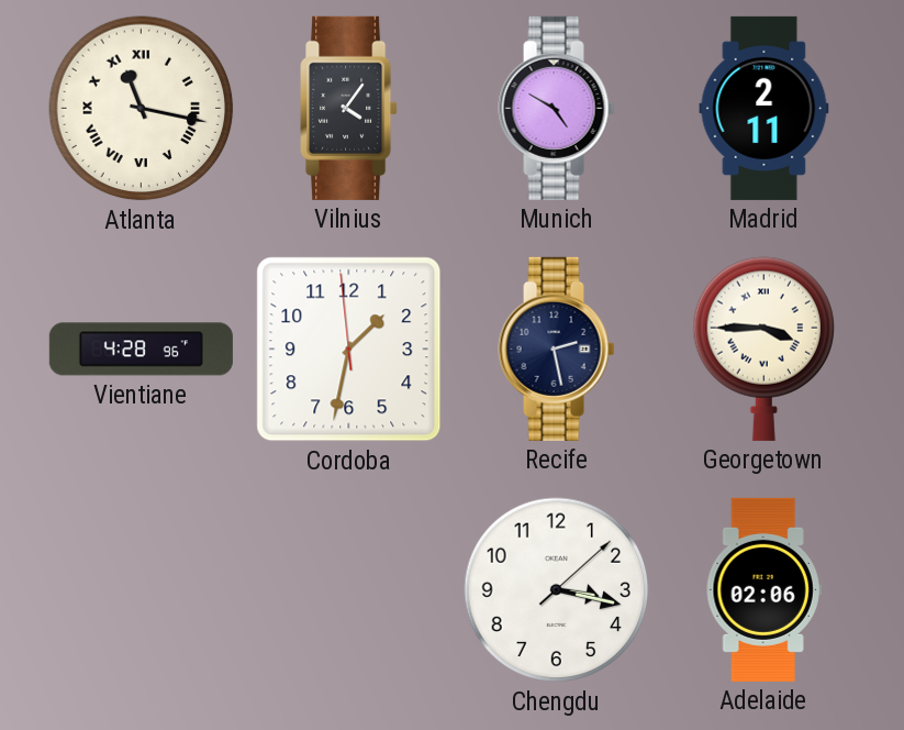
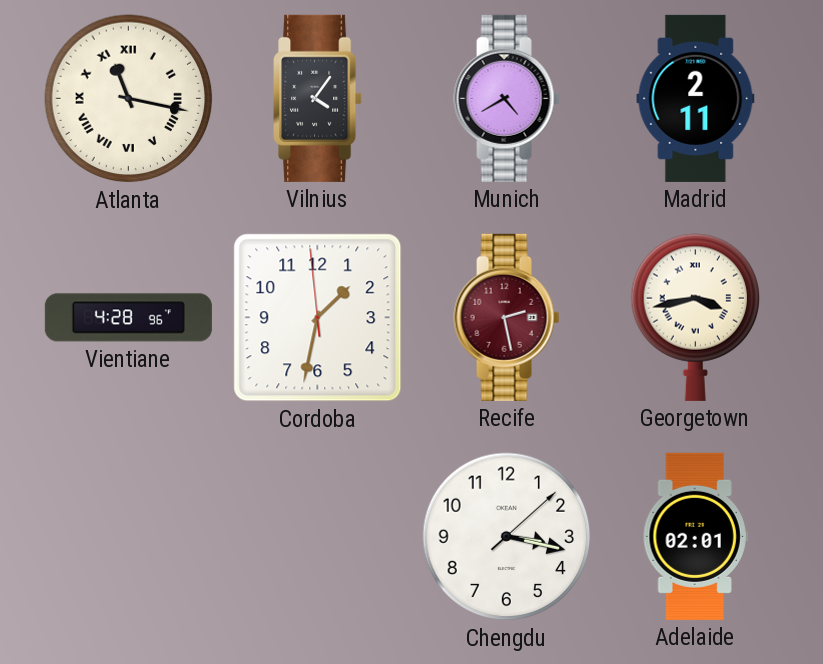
Munich: 4:50 -> 4:40 (507, 98)
Recife dial: navy -> burgundy (507, 317)
Georgetown: 3:45 -> 3:43 (695, 317)
Adelaide: 02:06 -> 02:01 (695, 536)
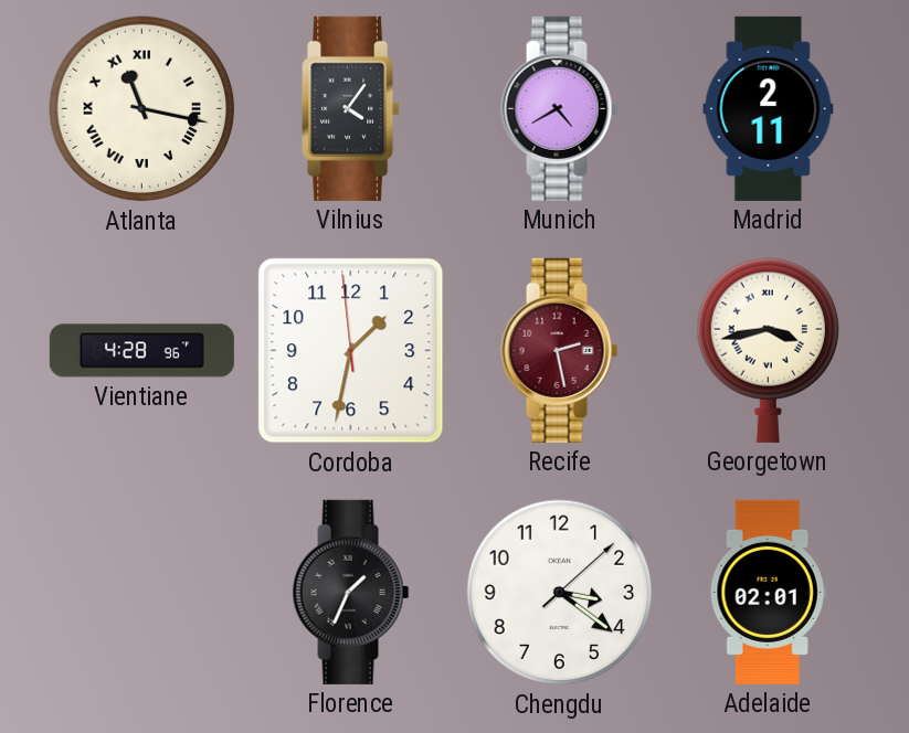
Florence: none -> 1:34 (351, 592)
Chengdu: 3:17 -> 3:21 (560, 593)
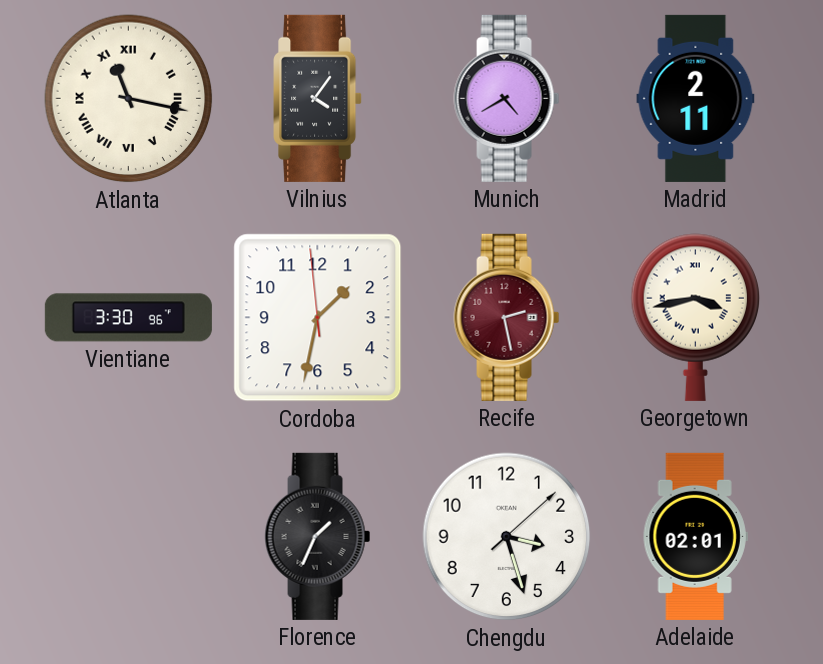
Vientiane: 4:28 -> 3:30 (128, 318)
Chengdu: 3:21 -> 3:27 (507, 537)
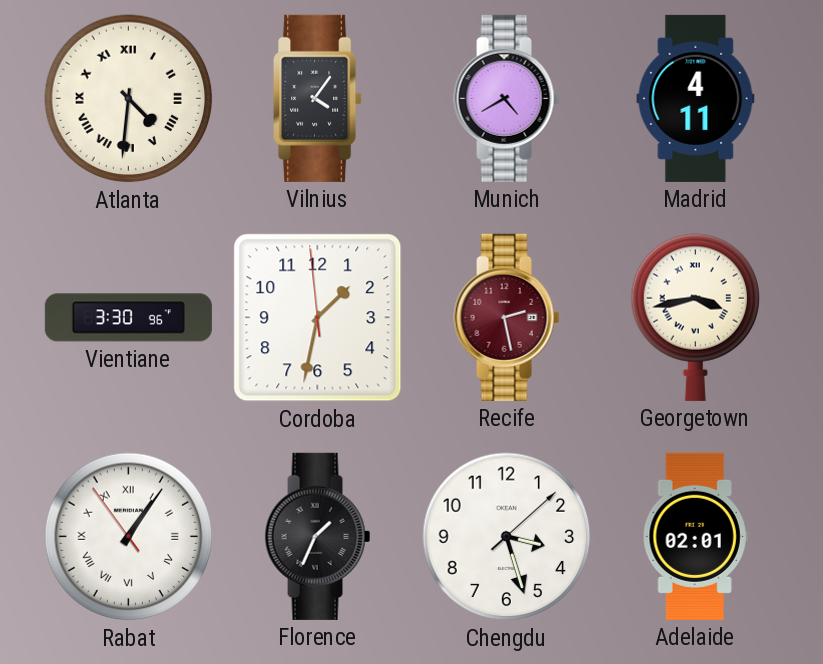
Atlanta: 11:17 -> 4:31 (129, 99)
Madrid: 2:11 -> 4:11 (696, 98)
Rabat: none -> 1:05 (129, 537)
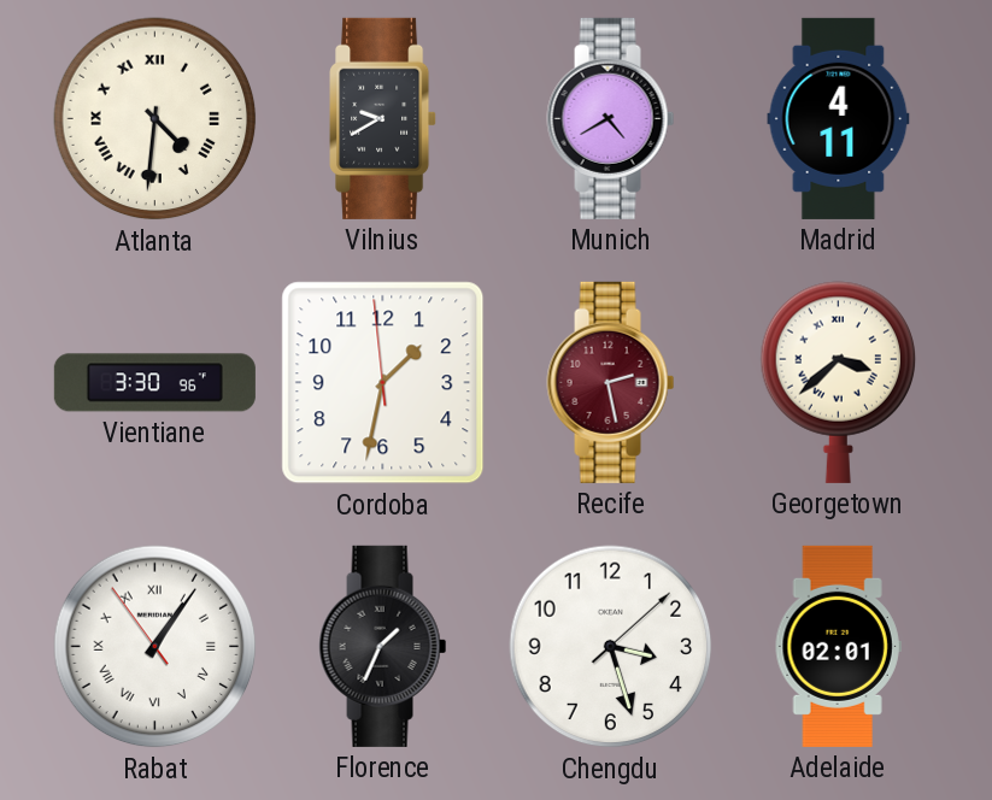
Vilnius: 4:06 -> 9:40 (383, 118)
Georgetown: 3:43 -> 3:38 (838, 382)
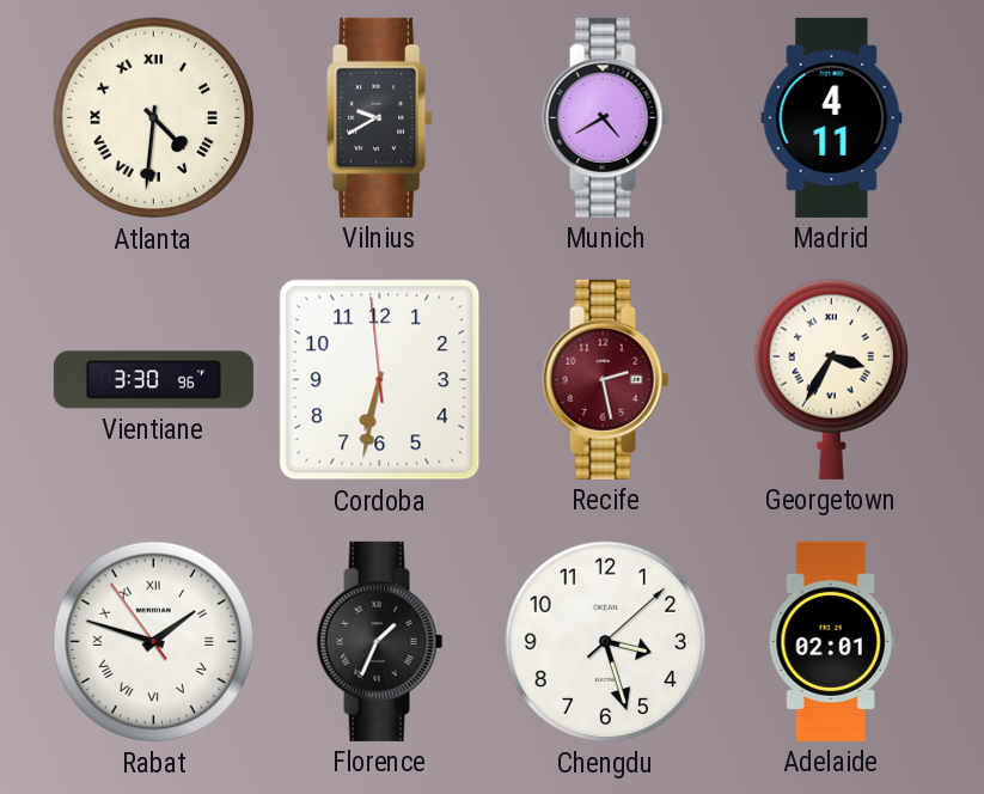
Cordoba: 1:31 -> 6:31 (380, 380)
Georgetown: 3:38 -> 3:35 (831, 379)
Rabat: 1:05 -> 1:47 (154, 642)
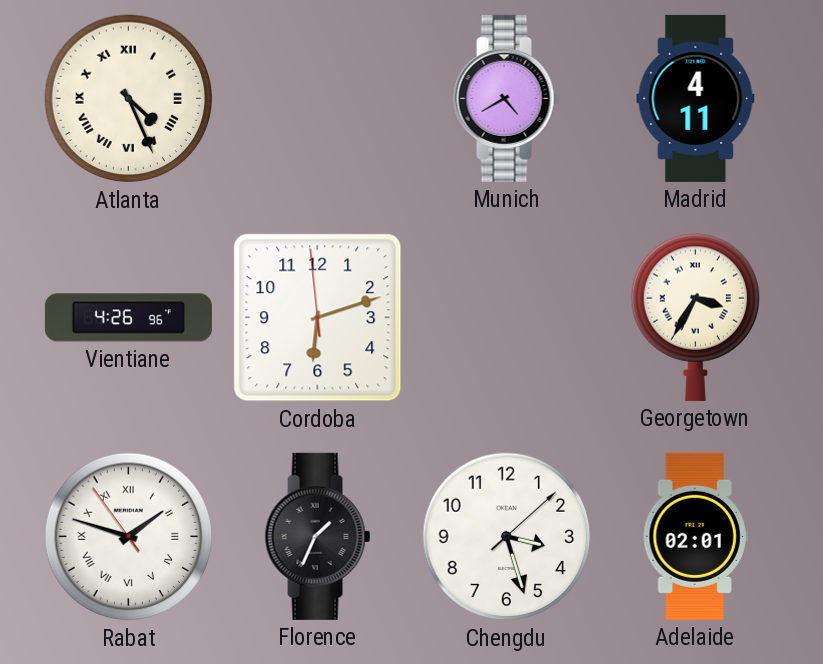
Atlanta: 4:31 -> 4:26 (129, 99)
Vilnius: 9:40 -> none (380, 117)
Vientiane: 3:30 -> 4:26 (128, 318)
Cordoba: 6:31 -> 6:11 (318, 318)
Recife: 2:28 -> none (606, 379)
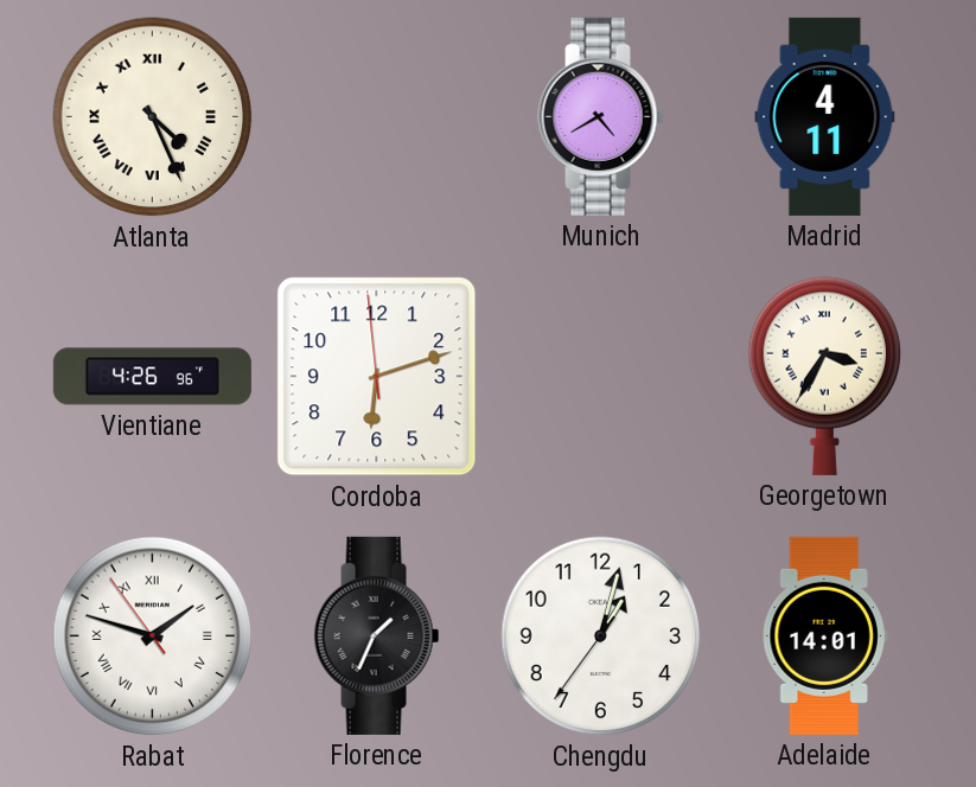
Chengdu: 3:27 -> 1:02 (601, 636)
Adelaide: 02:01 -> 14:01 (824, 635)
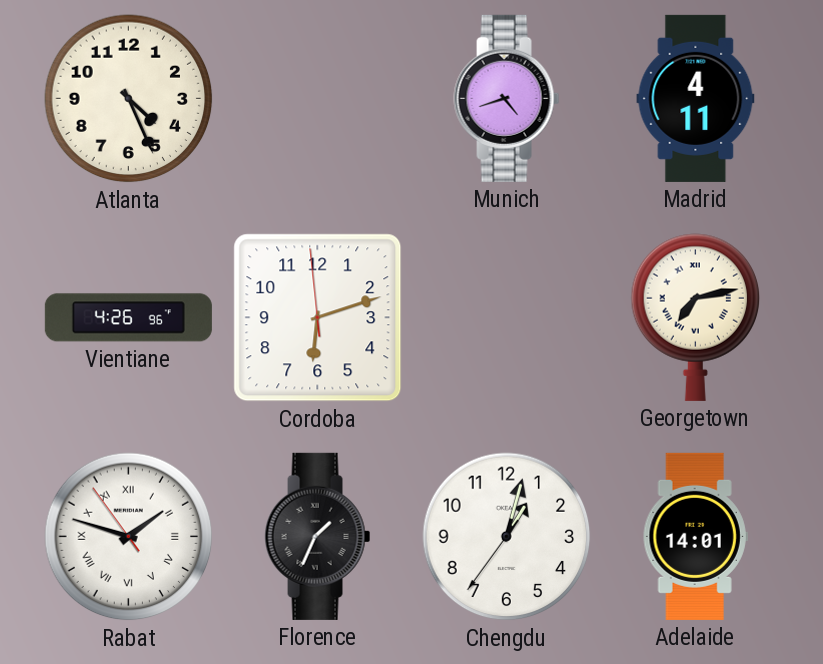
Atlanta numerals: Roman -> Arabic (129, 99)
Munich: 4:40 -> 4:42 (507, 98)
Georgetown: 3:35 -> 7:13 (695, 317)
